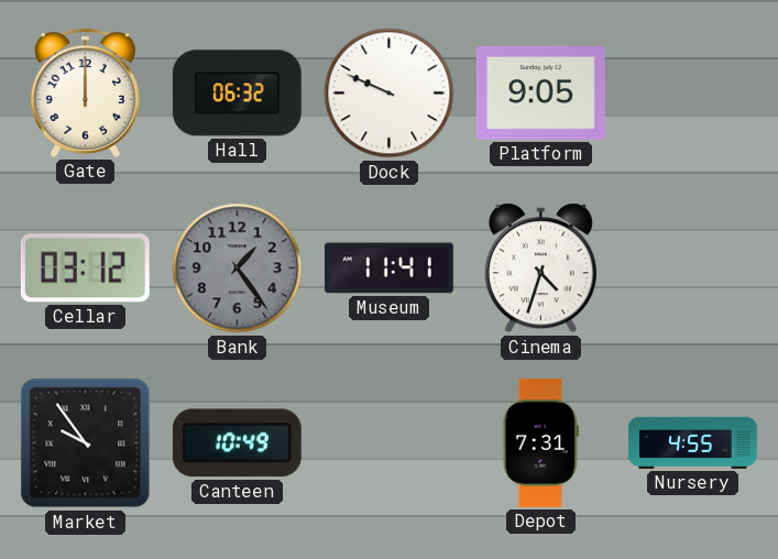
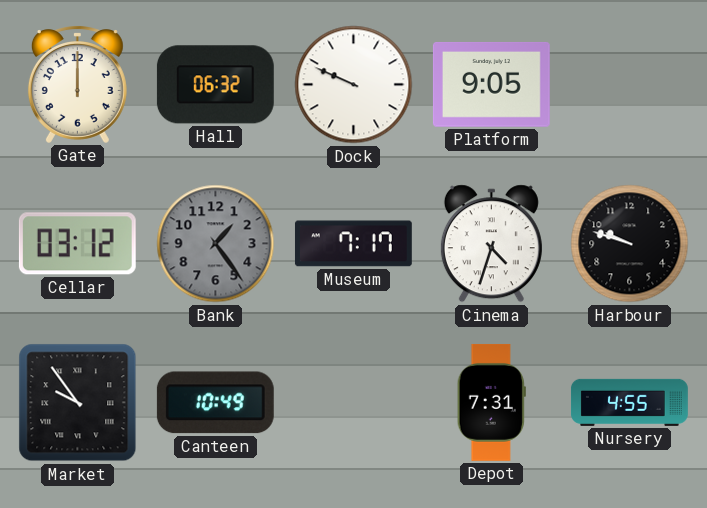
Museum: 11:41 -> 7:17 (353, 244)
Harbour: none -> 9:48 (630, 244)
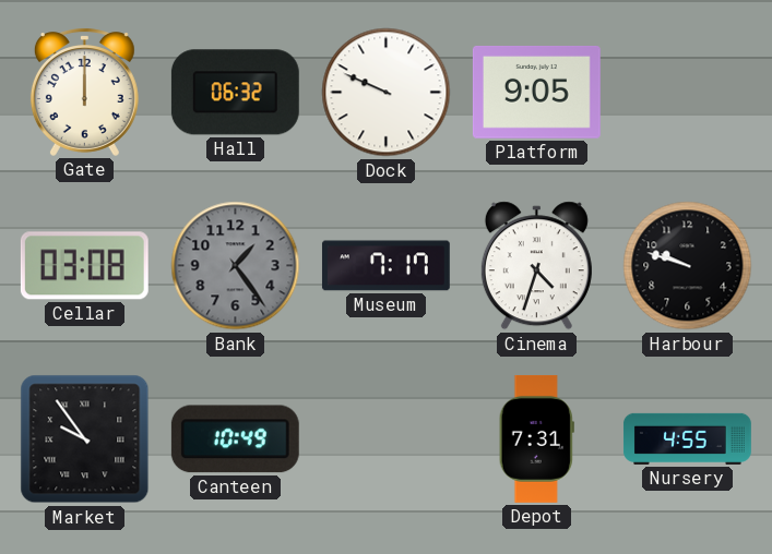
Cellar: 03:12 -> 03:08 (84, 266)
